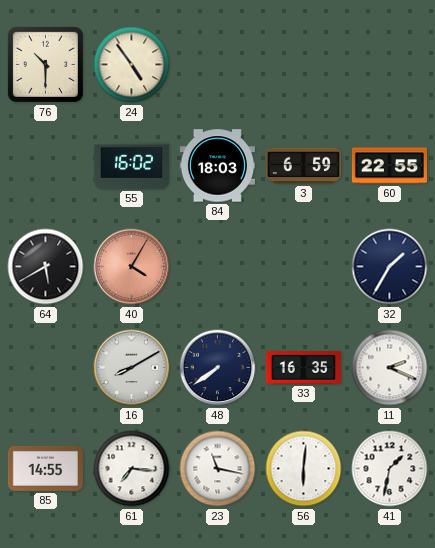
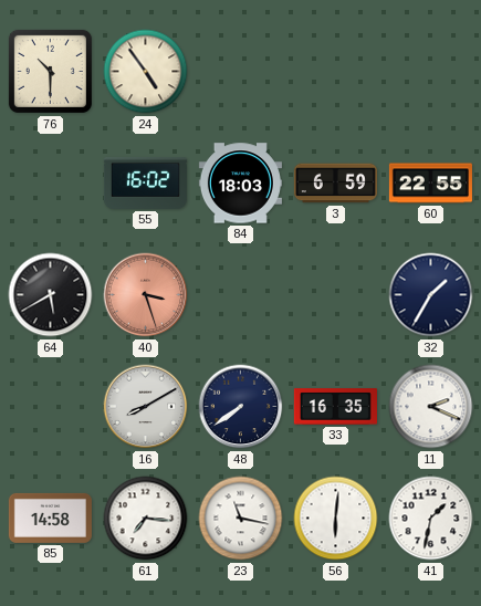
40: 4:05 -> 3:27 (146, 295)
85: 14:55 -> 14:58 (50, 518)
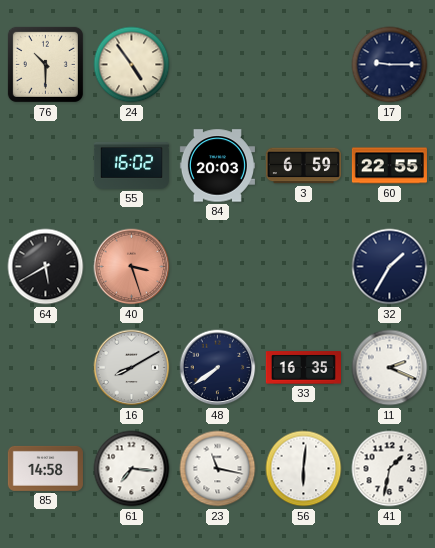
17: none -> 9:15 (390, 65)
84: 18:03 -> 20:03 (217, 166)
